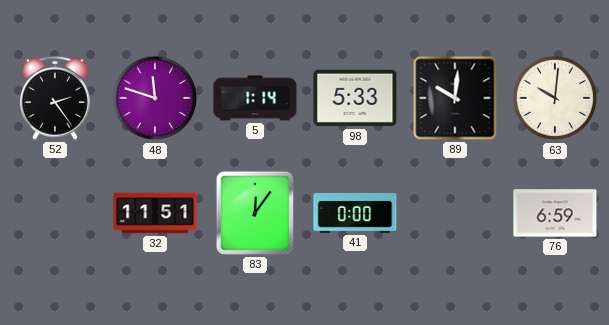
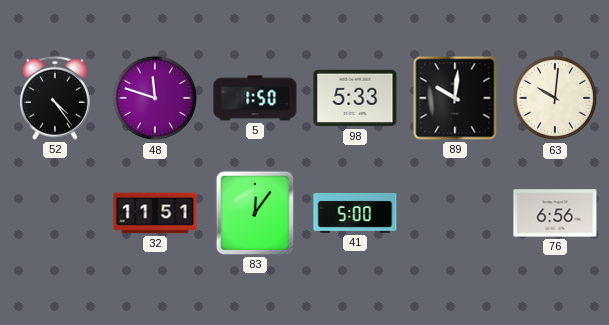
52: 2:24 -> 4:24 (55, 98)
5: 1:14 -> 1:50 (255, 98)
41: 0:00 -> 5:00 (355, 213)
76: 6:59 -> 6:56 (555, 213)
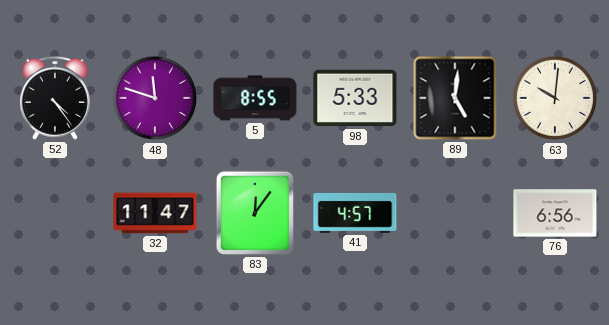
5: 1:50 -> 8:55 (255, 98)
89: 10:01 -> 5:01 (455, 98)
32: 11:51 -> 11:47 (155, 213)
41: 5:00 -> 4:57 (355, 213)
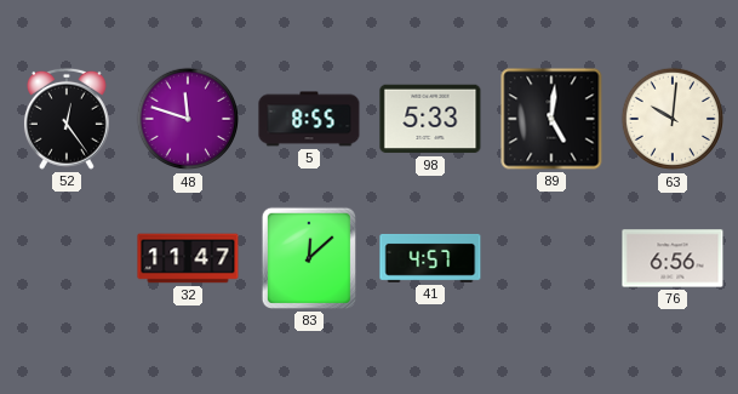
52: 4:24 -> 12:24 (67, 119)
83: 12:06 -> 12:08 (309, 258)
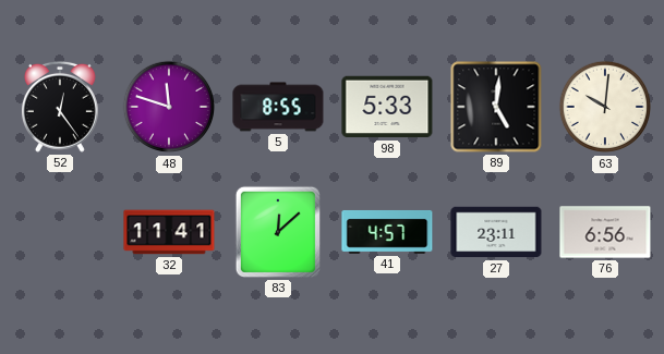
32: 11:47 -> 11:41 (169, 232)
27: none -> 23:11 (496, 232)
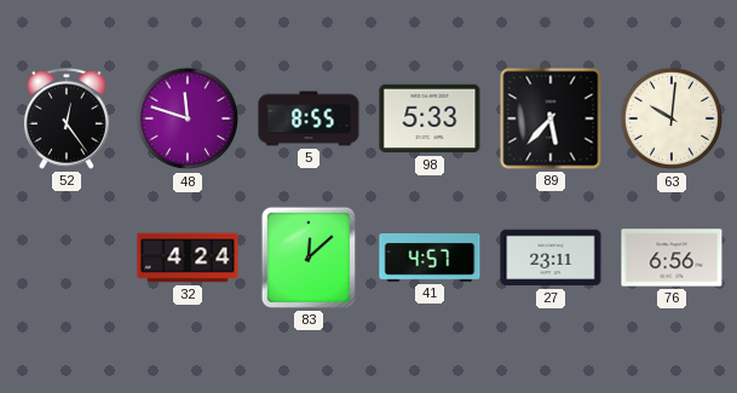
89: 5:01 -> 5:37 (551, 119)
32: 11:41 -> 4:24 (188, 258)
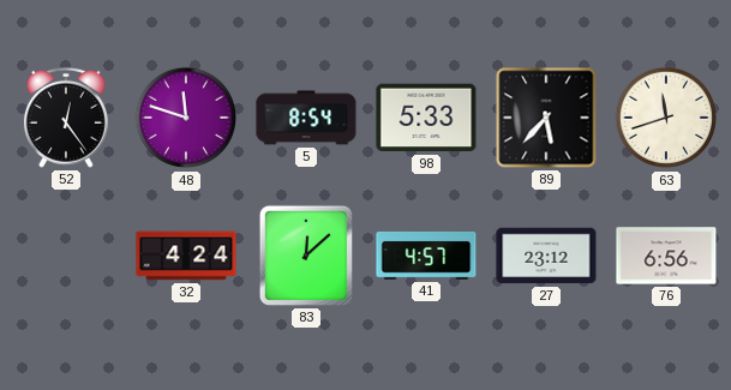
5: 8:55 -> 8:54 (306, 118)
63: 10:01 -> 11:42 (666, 118)
27: 23:11 -> 23:12 (546, 256)
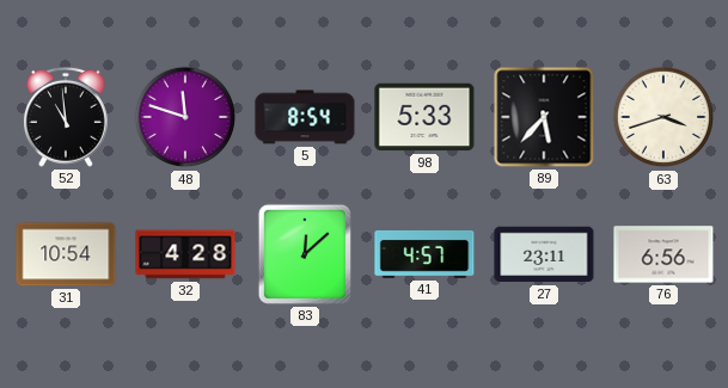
52: 12:24 -> 10:59 (66, 117)
63: 11:42 -> 3:42 (663, 117)
31: none -> 10:54 (66, 254)
32: 4:24 -> 4:28 (185, 254)
27: 23:12 -> 23:11 (544, 254)
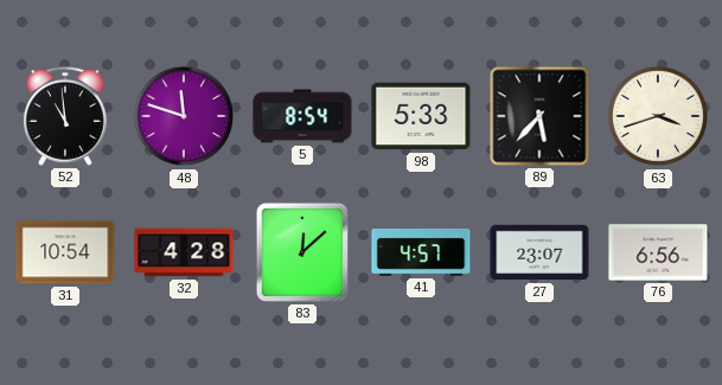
27: 23:11 -> 23:07 (539, 252)
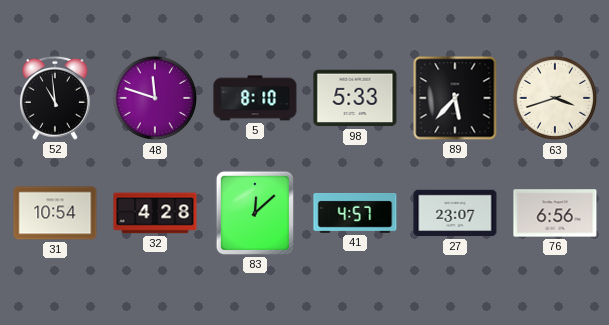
5: 8:54 -> 8:10 (255, 98)
